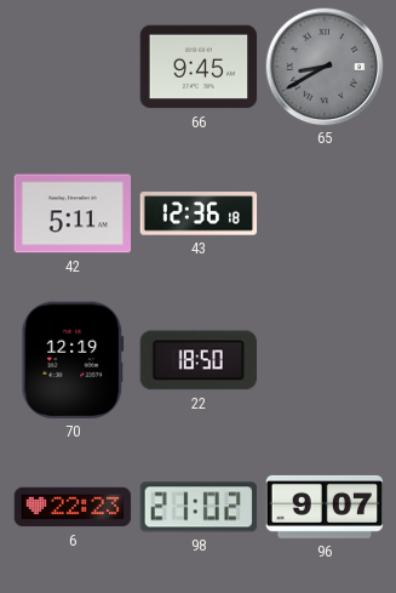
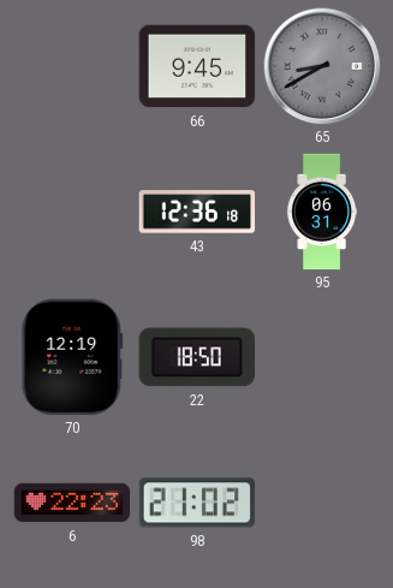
42: 5:11 -> none (73, 213)
95: none -> 06:31 (322, 212)
96: 9:07 -> none (325, 507)
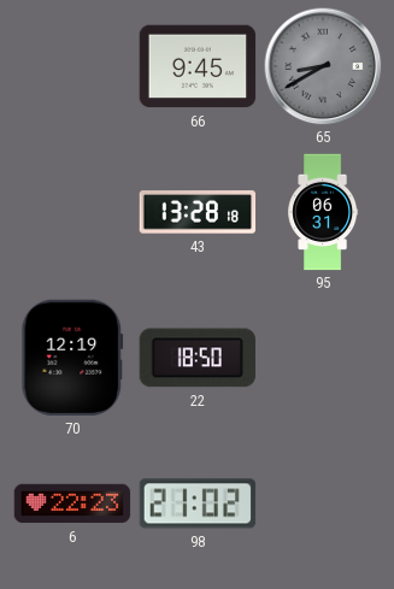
43: 12:36 -> 13:28 (198, 212)
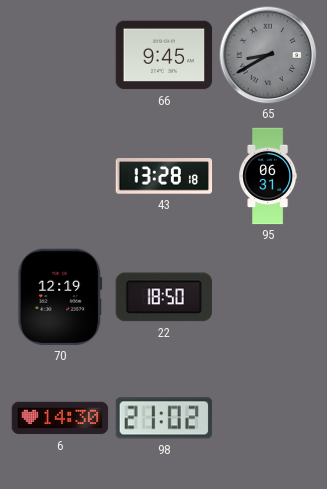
6: 22:23 -> 14:30 (60, 418)
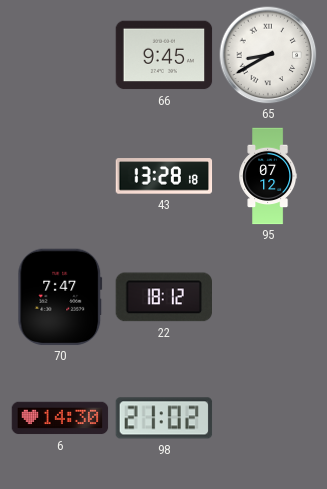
65 dial: grey -> white (268, 55)
95: 06:31 -> 07:12 (268, 176)
70: 12:19 -> 7:47 (60, 297)
22: 18:50 -> 18:12 (163, 297)
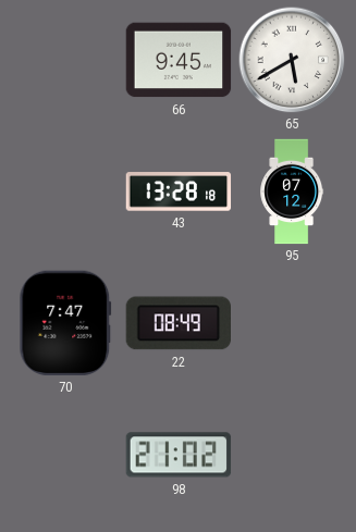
65: 8:40 -> 5:40 (292, 60)
22: 18:12 -> 08:49 (177, 323)
6: 14:30 -> none (60, 418)
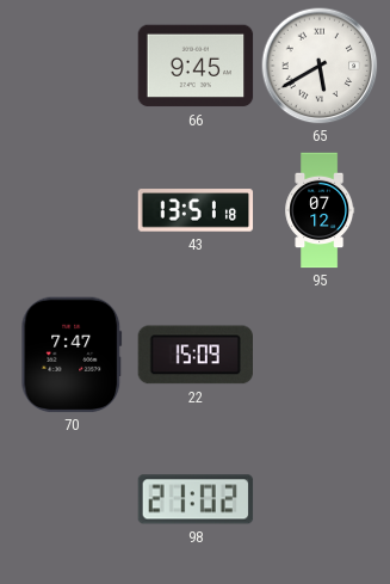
43: 13:28 -> 13:51 (196, 210)
22: 08:49 -> 15:09 (194, 355)
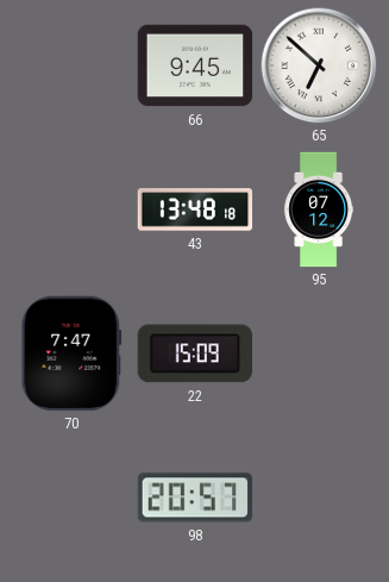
65: 5:40 -> 6:52 (319, 65)
43: 13:51 -> 13:48 (195, 209)
98: 21:02 -> 20:57 (195, 497)
